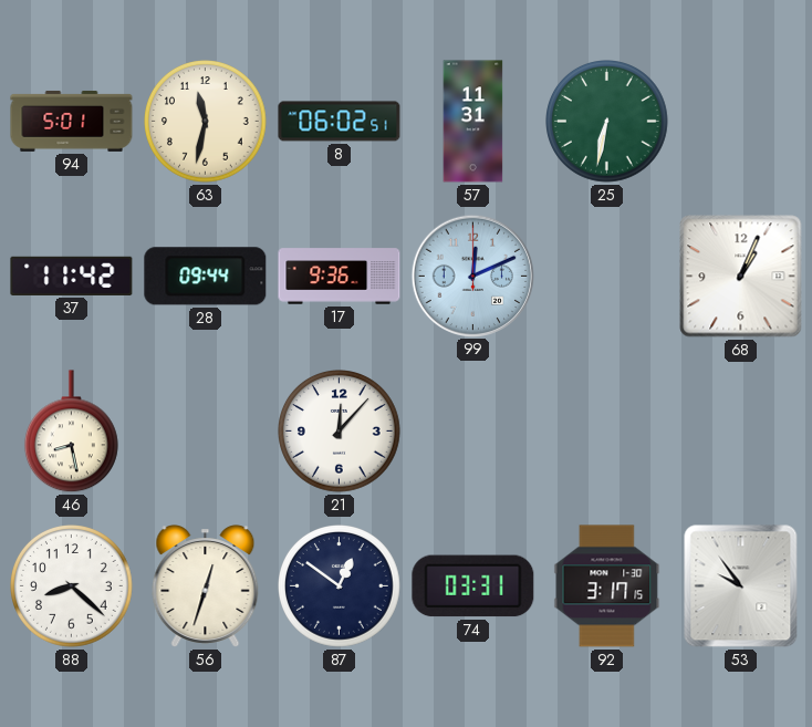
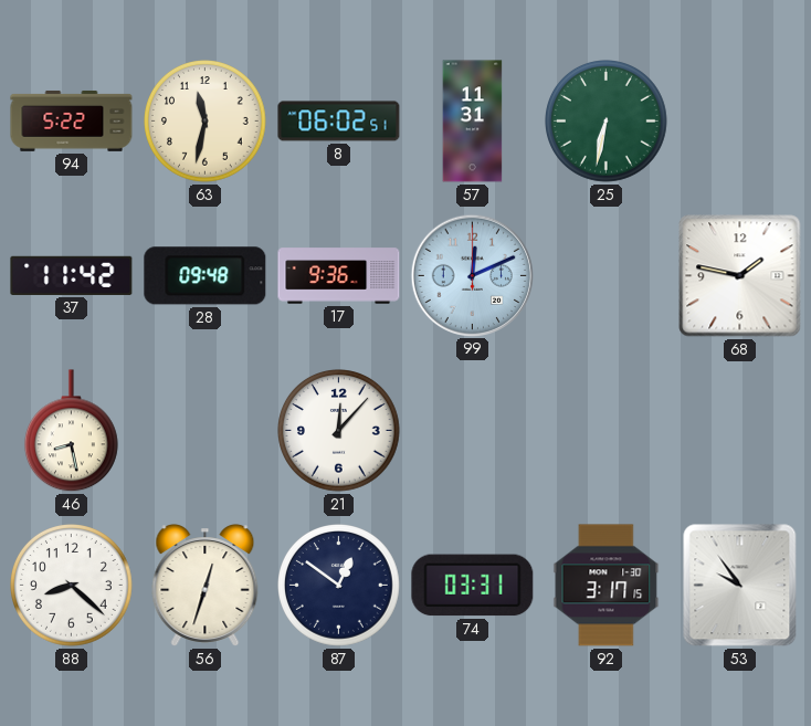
94: 5:01 -> 5:22 (72, 120)
28: 09:44 -> 09:48 (206, 276)
68: 1:04 -> 1:47 (740, 276)
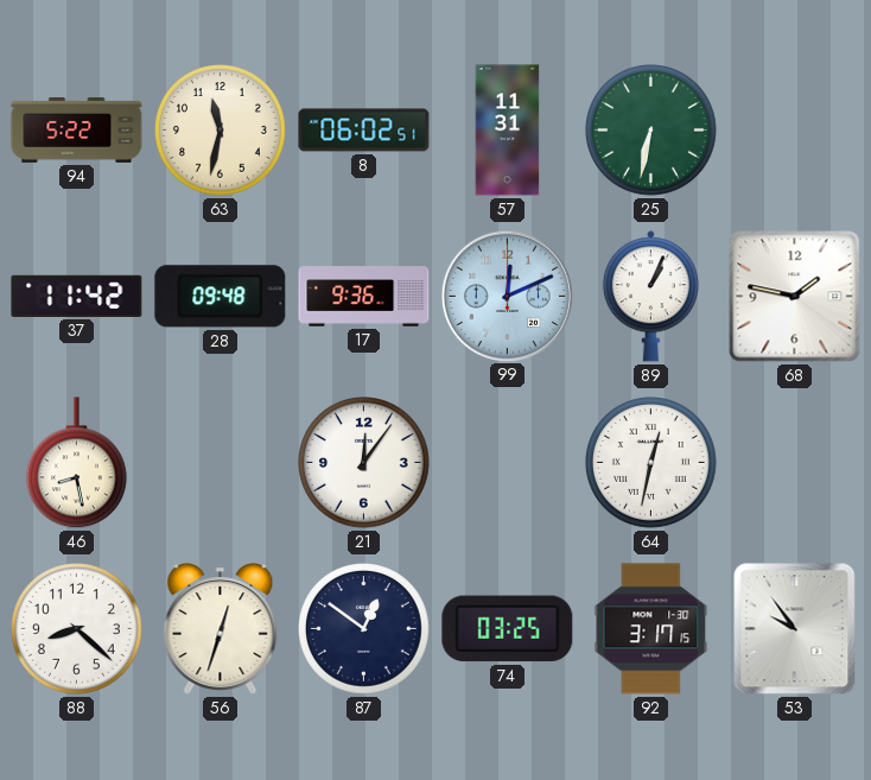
89: none -> 1:04 (650, 297)
21: 12:07 -> 12:06 (364, 463)
64: none -> 12:32 (651, 463)
74: 03:31 -> 03:25 (508, 629)
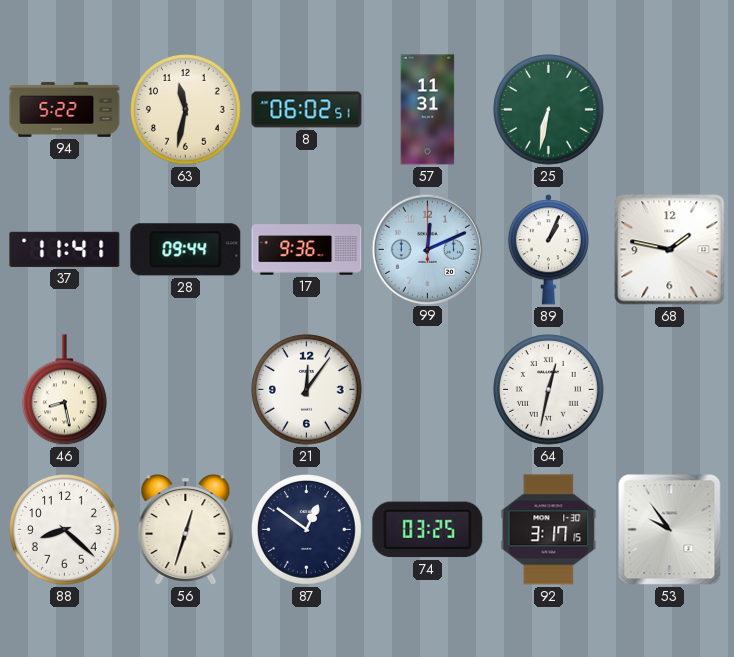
37: 11:42 -> 11:41 (65, 249)
28: 09:48 -> 09:44 (186, 250)
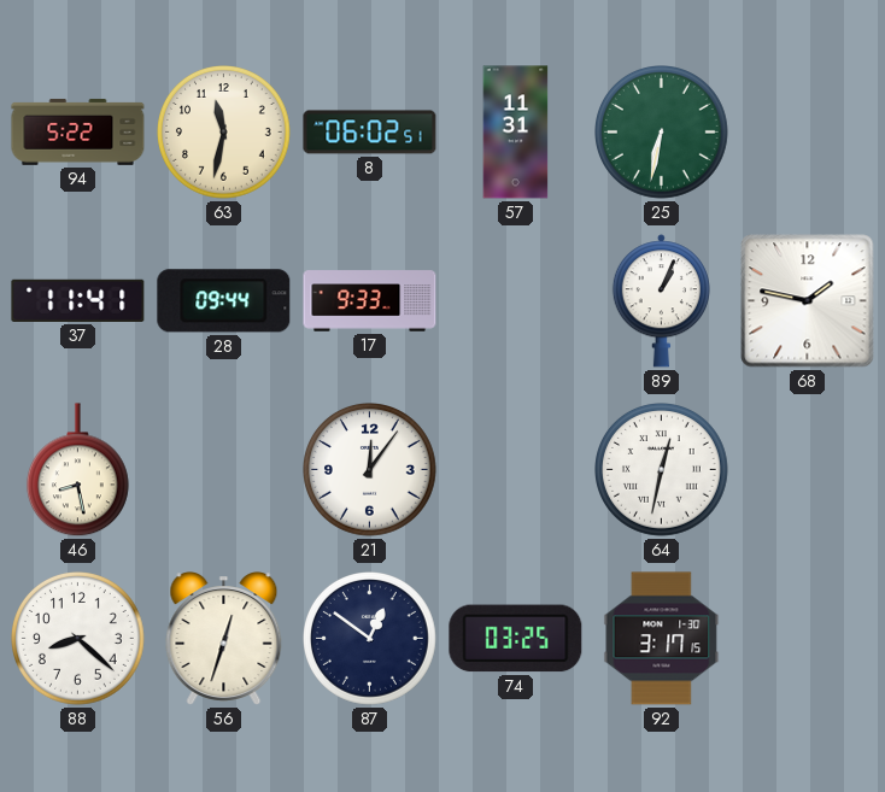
17: 9:36 -> 9:33 (370, 301)
99: 12:11 -> none (427, 249)
53: 9:54 -> none (670, 530)
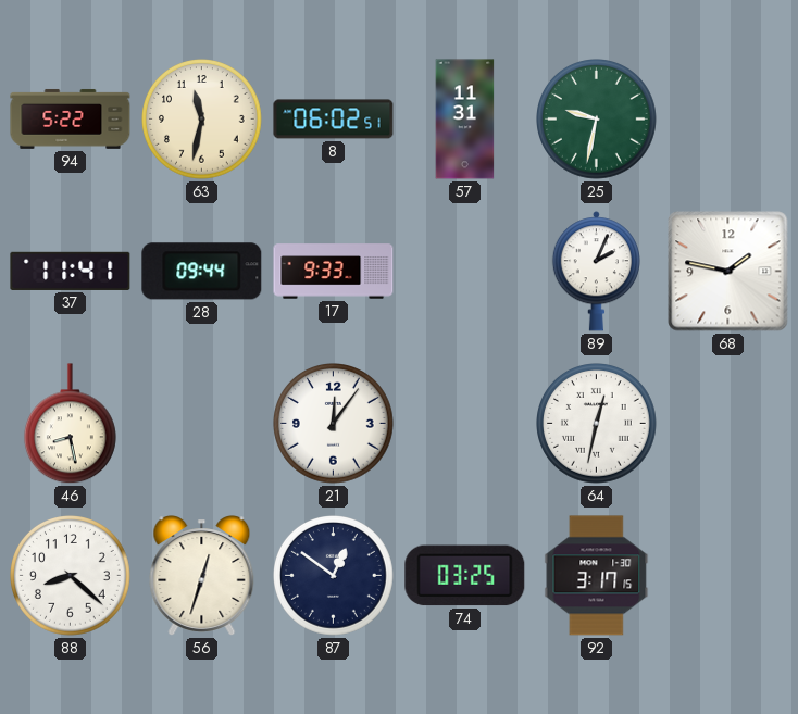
25: 6:32 -> 9:32 (597, 120)
89: 1:04 -> 2:04 (596, 272)
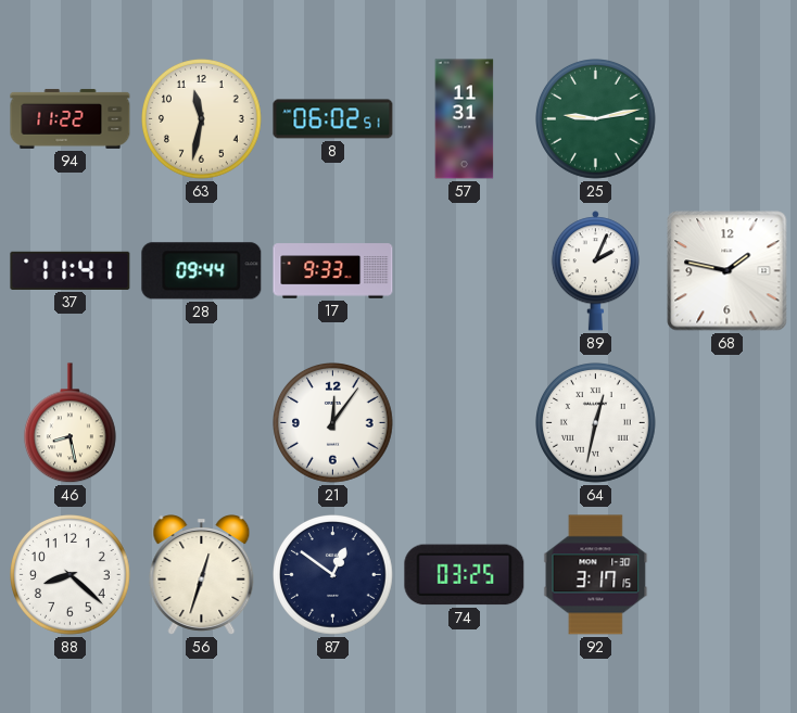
94: 5:22 -> 11:22 (71, 118)
25: 9:32 -> 9:13 (596, 119)
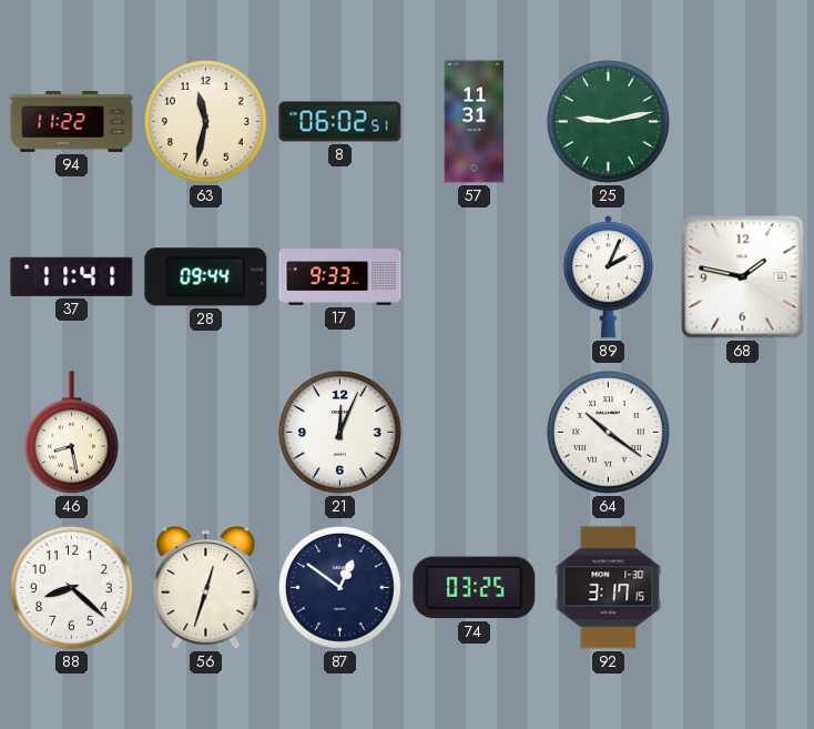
21: 12:06 -> 12:04 (340, 433)
64: 12:32 -> 10:21 (609, 433)
